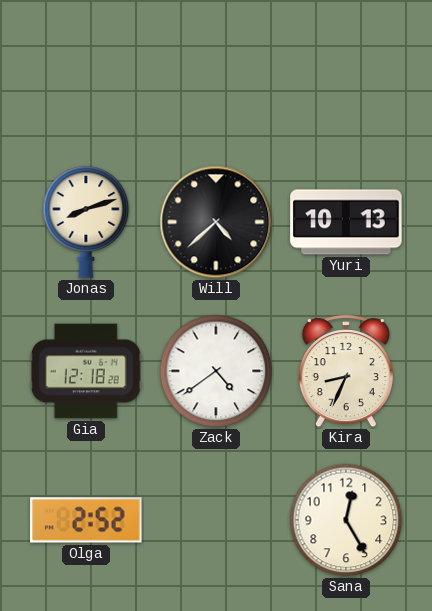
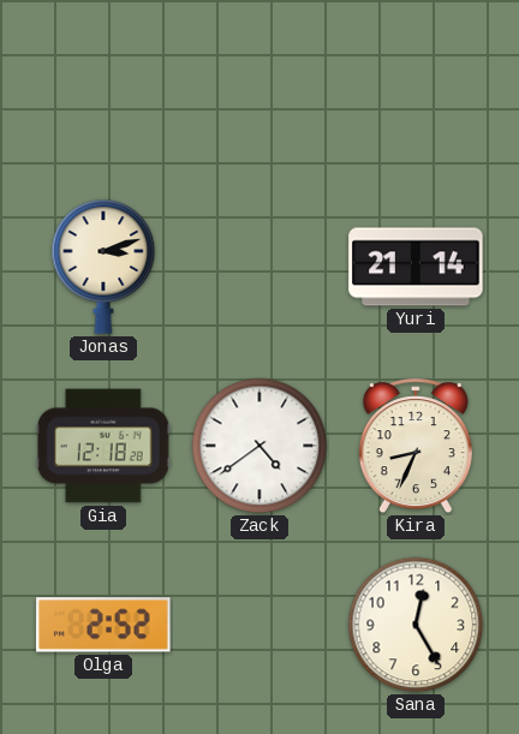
Jonas: 8:12 -> 3:12 (103, 267)
Will: 4:38 -> none (216, 222)
Yuri: 10:13 -> 21:14 (416, 267)
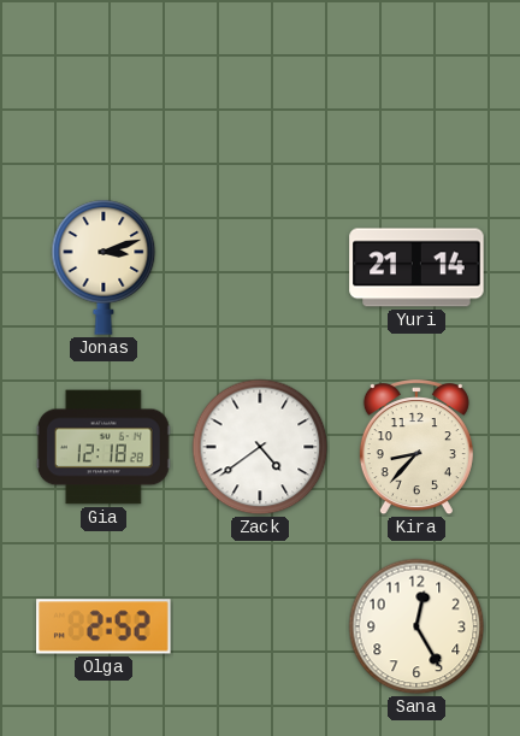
Kira: 8:34 -> 8:37 (416, 448)
